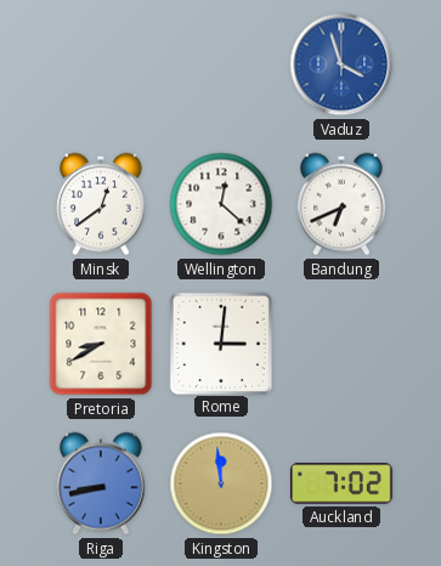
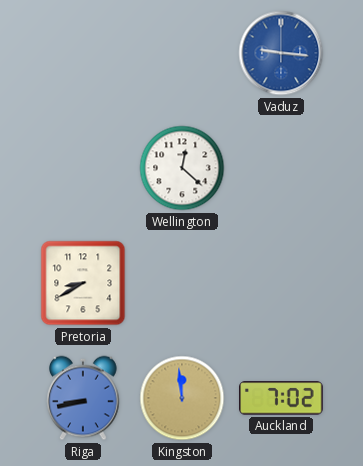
Vaduz: 3:57 -> 9:16 (281, 53)
Minsk: 12:39 -> none (102, 204)
Bandung: 6:41 -> none (343, 204)
Rome: 3:01 -> none (220, 343)
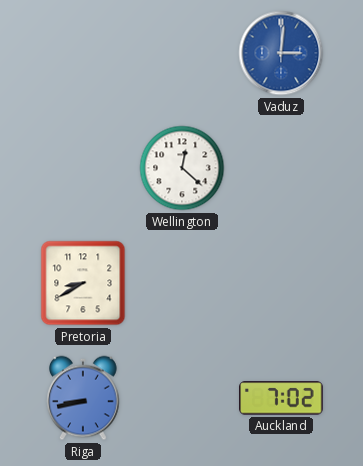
Vaduz: 9:16 -> 3:01 (281, 53)
Kingston: 11:59 -> none (182, 398)
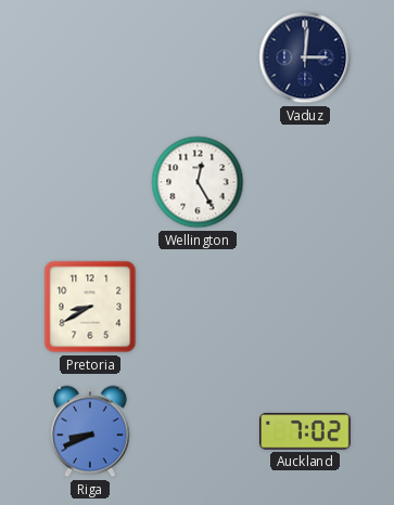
Vaduz dial: blue -> navy (305, 57)
Wellington: 12:22 -> 12:25 (198, 182)
Riga: 8:43 -> 8:41 (91, 431)
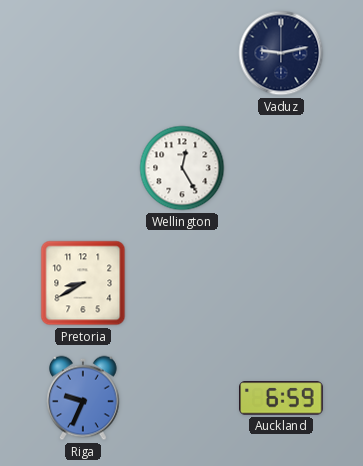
Vaduz: 3:01 -> 9:13 (281, 53)
Riga: 8:41 -> 9:34 (84, 398)
Auckland: 7:02 -> 6:59 (282, 398)
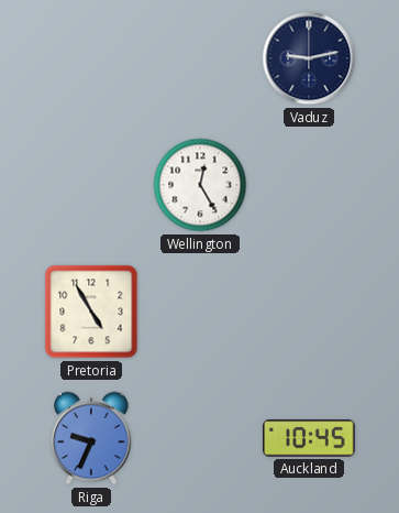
Pretoria: 8:40 -> 4:55 (91, 312)
Auckland: 6:59 -> 10:45 (310, 438)
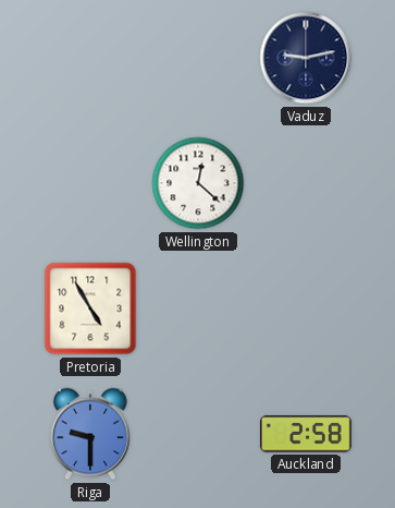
Wellington: 12:25 -> 12:22 (198, 183)
Riga: 9:34 -> 9:30 (91, 434)
Auckland: 10:45 -> 2:58 (307, 434)
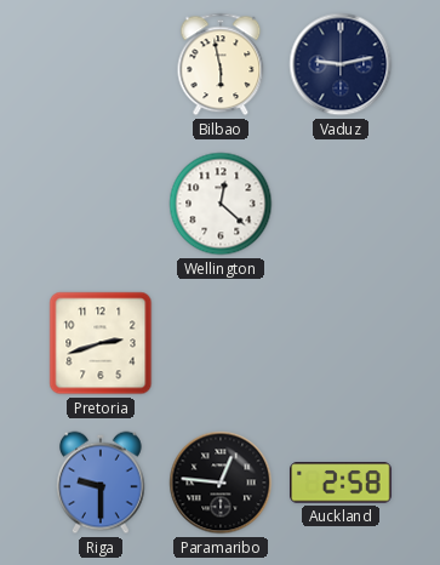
Bilbao: none -> 5:58 (221, 64)
Pretoria: 4:55 -> 2:42 (101, 343)
Paramaribo: none -> 12:46 (221, 483)
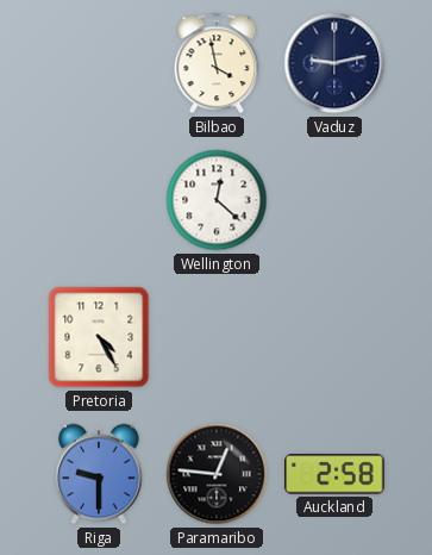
Bilbao: 5:58 -> 3:58 (217, 63)
Pretoria: 2:42 -> 4:25 (99, 337)
